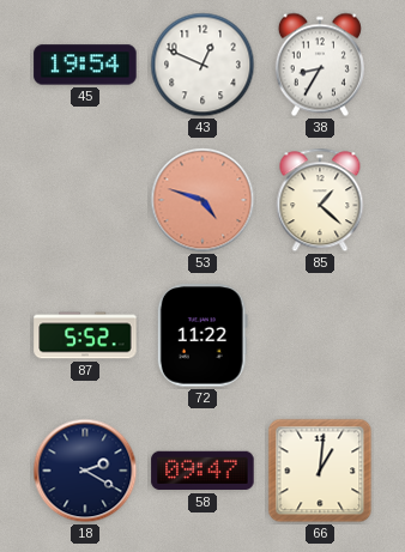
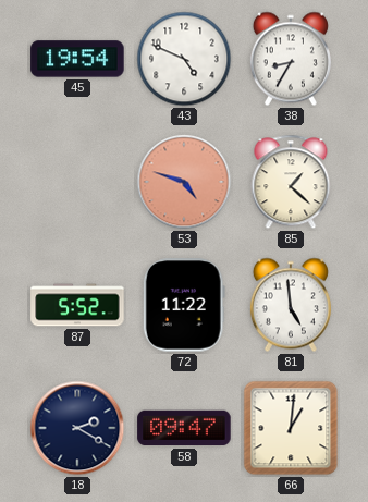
43: 12:49 -> 4:49 (184, 59)
81: none -> 4:59 (291, 305)
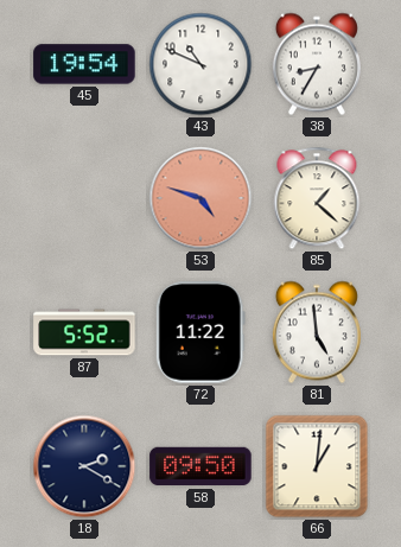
43: 4:49 -> 10:49 (200, 64)
58: 09:47 -> 09:50 (200, 466)
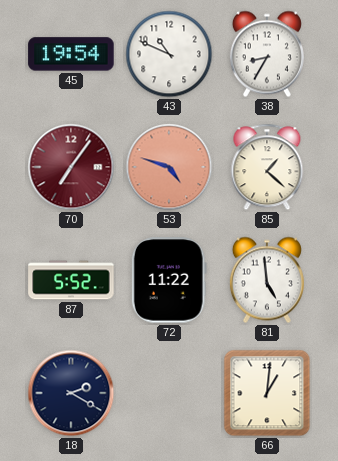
70: none -> 7:06 (71, 167)
58: 09:50 -> none (200, 466)
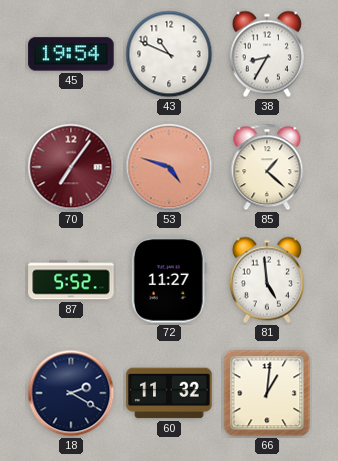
72: 11:22 -> 11:27 (169, 280)
60: none -> 11:32 (169, 393)
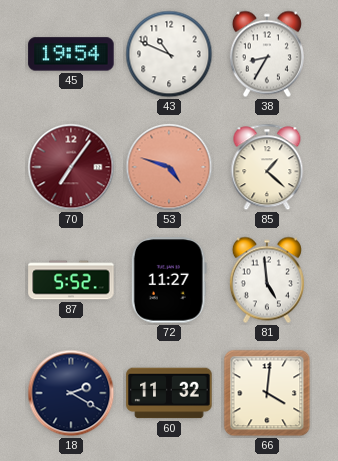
66: 1:01 -> 4:01 (267, 393)
